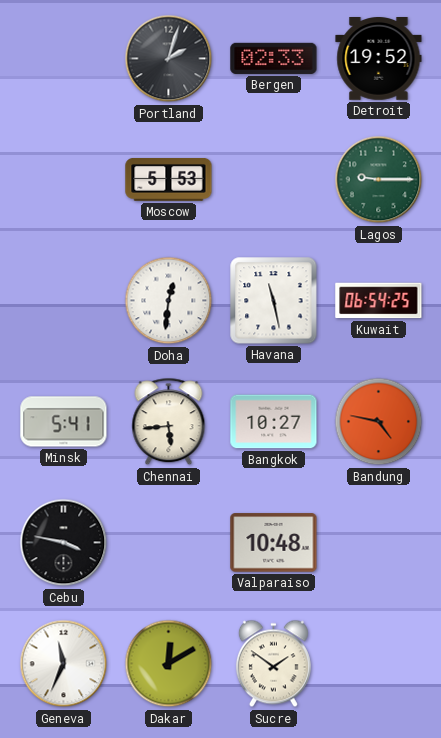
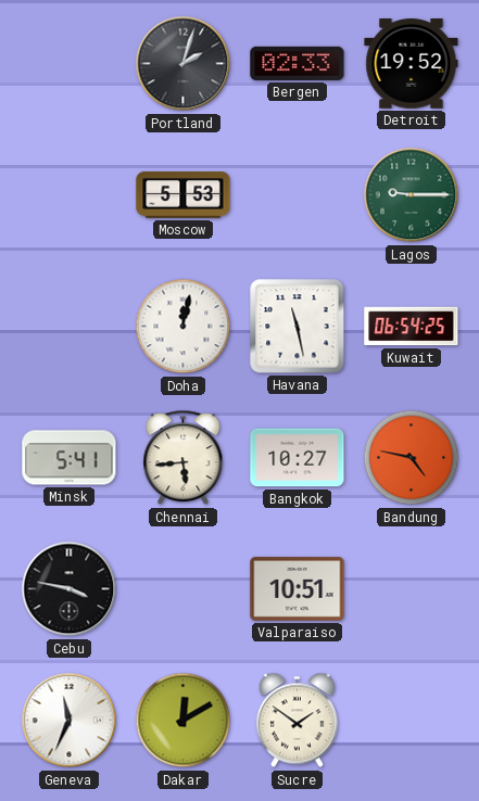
Doha: 12:31 -> 12:02 (184, 327)
Valparaiso: 10:48 -> 10:51 (298, 589)
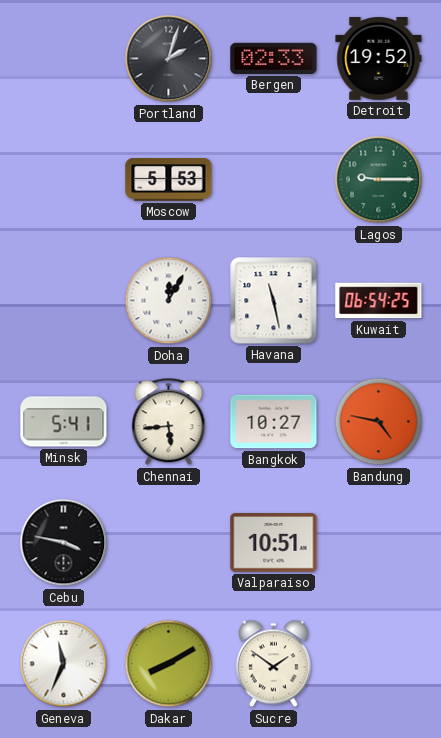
Doha: 12:02 -> 12:05 (169, 301)
Dakar: 12:10 -> 8:10 (169, 664)
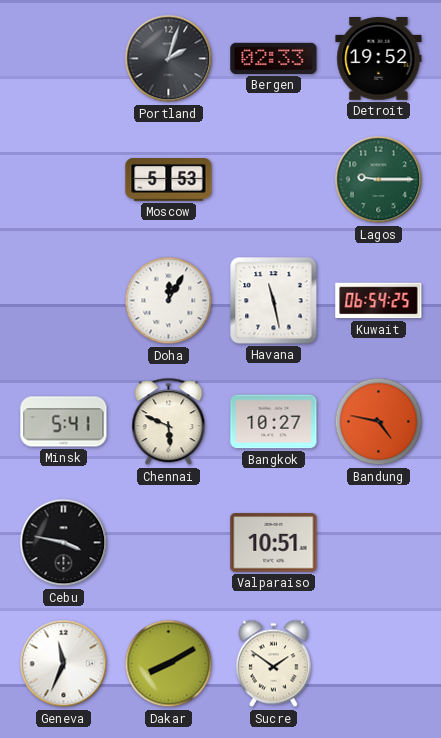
Chennai: 5:44 -> 5:49 (169, 422)
